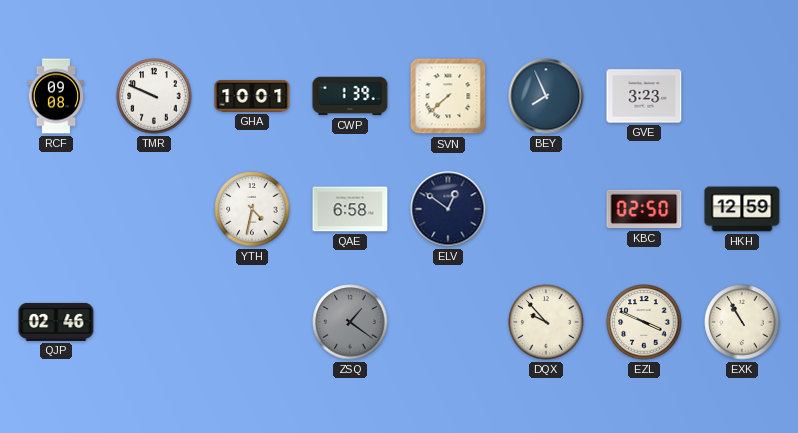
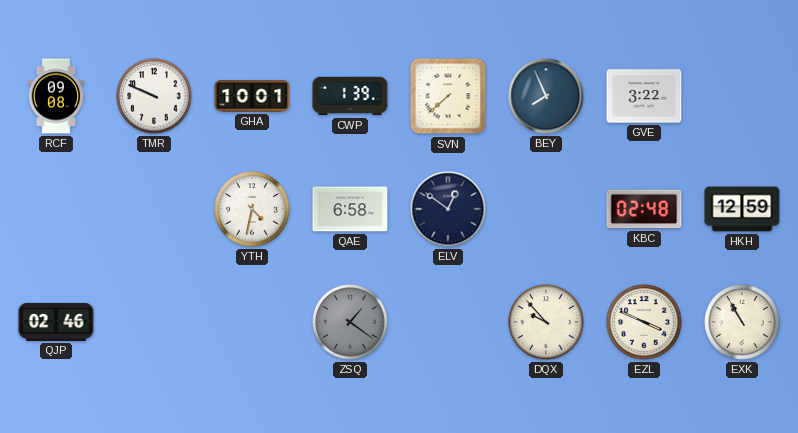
GVE: 3:23 -> 3:22 (644, 96)
KBC: 02:50 -> 02:48 (644, 209)
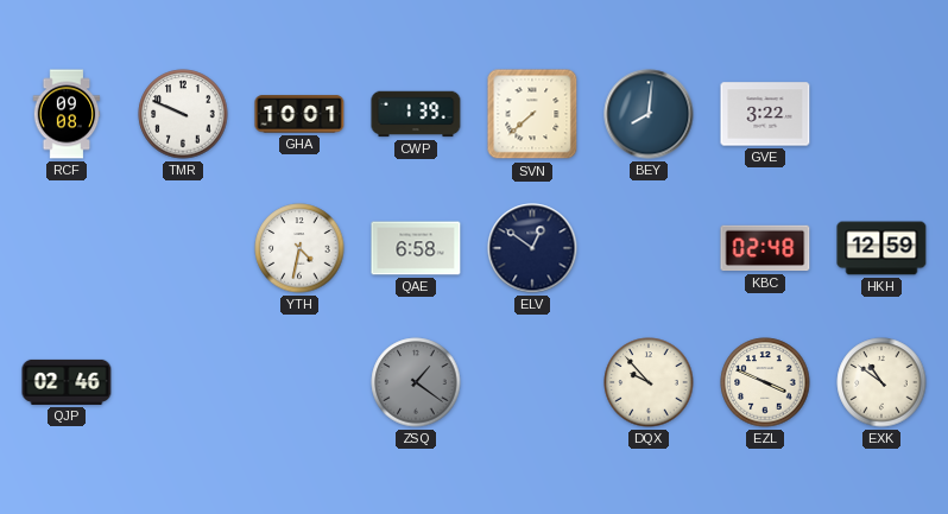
BEY: 7:56 -> 8:01 (649, 114)
EXK: 10:55 -> 10:51 (881, 382)
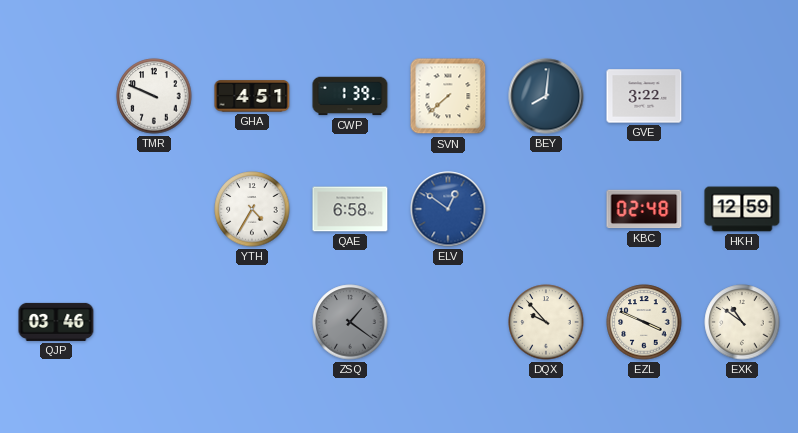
RCF: 09:08 -> none (67, 114)
GHA: 10:01 -> 4:51 (252, 96)
YTH: 4:32 -> 4:35 (252, 209)
ELV dial: navy -> blue (448, 209)
QJP: 02:46 -> 03:46 (56, 322)
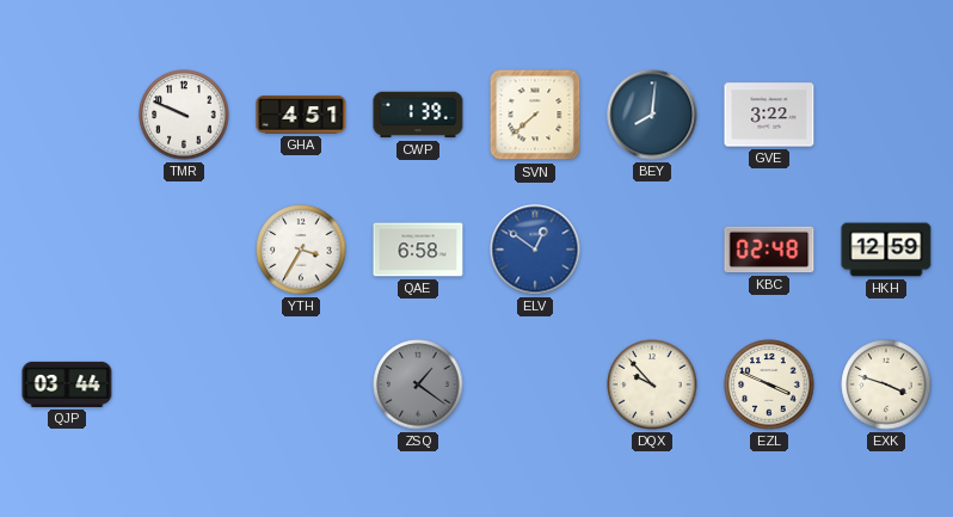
YTH: 4:35 -> 3:35 (301, 250)
QJP: 03:46 -> 03:44 (67, 384)
EXK: 10:51 -> 3:48 (886, 384)
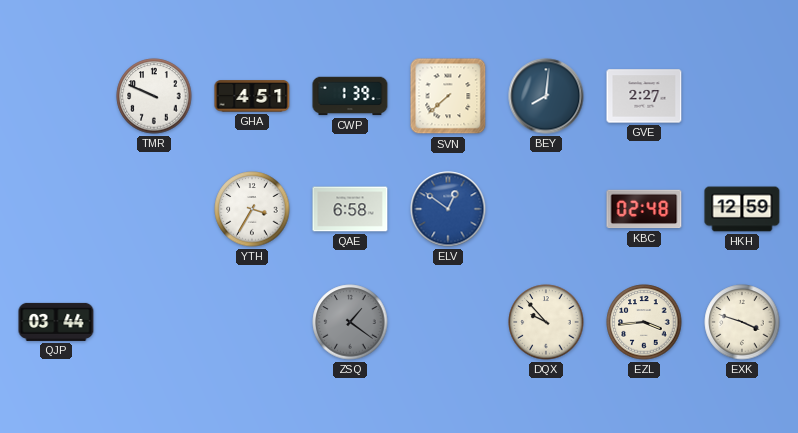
GVE: 3:22 -> 2:27 (644, 96)
EZL: 3:49 -> 3:44 (644, 322)
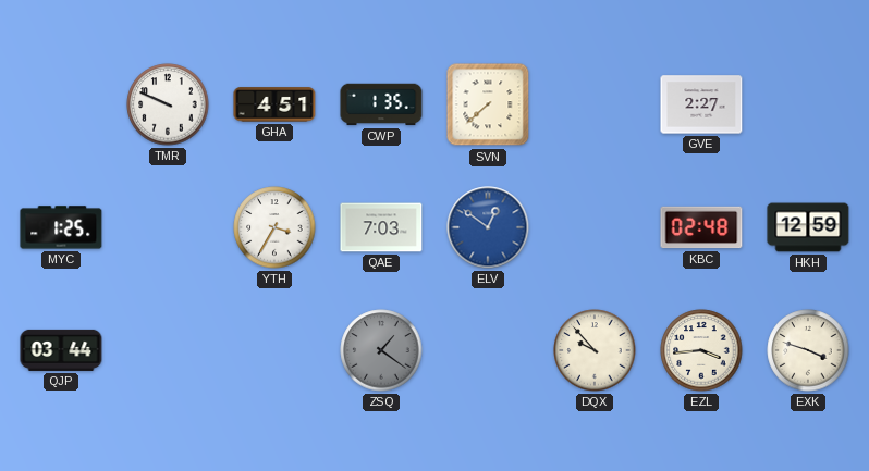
CWP: 1:39 -> 1:35 (381, 104)
BEY: 8:01 -> none (546, 96)
MYC: none -> 1:25 (61, 227)
QAE: 6:58 -> 7:03 (381, 227)
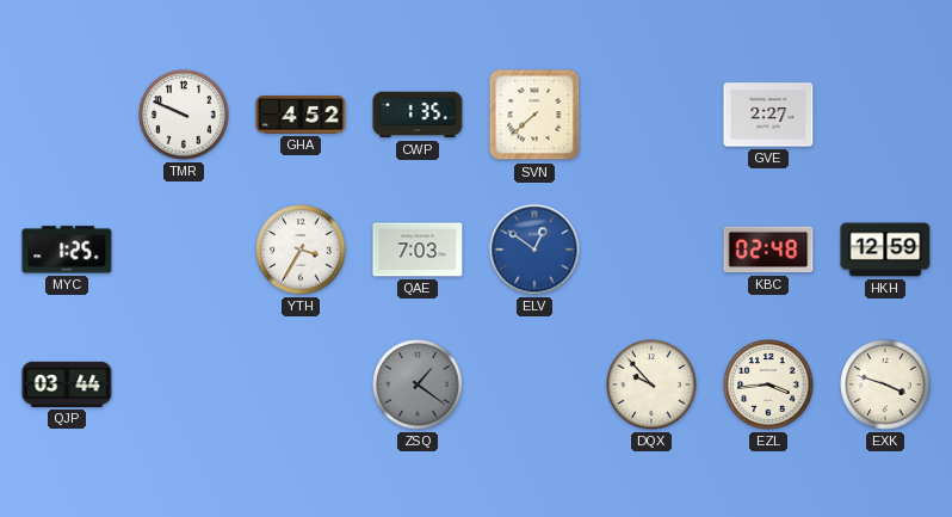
GHA: 4:51 -> 4:52 (301, 115)
